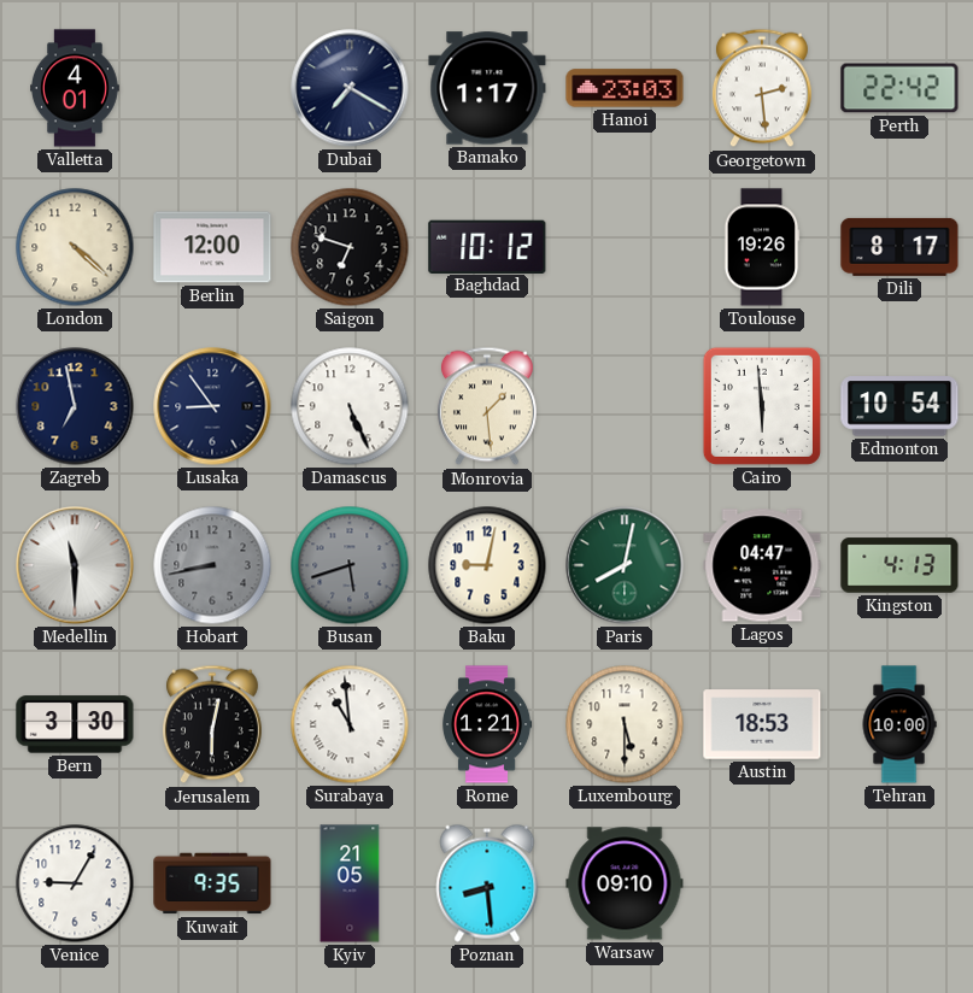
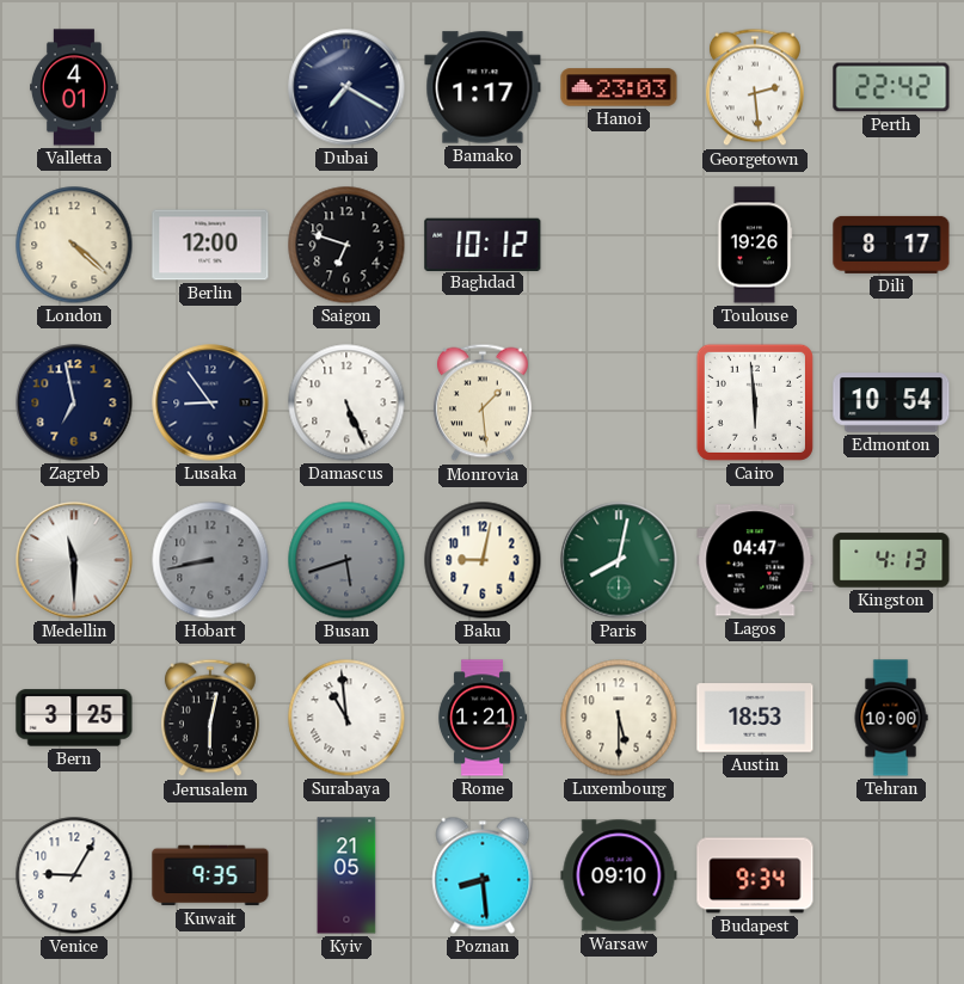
Bern: 3:30 -> 3:25 (74, 718)
Budapest: none -> 9:34 (755, 875)
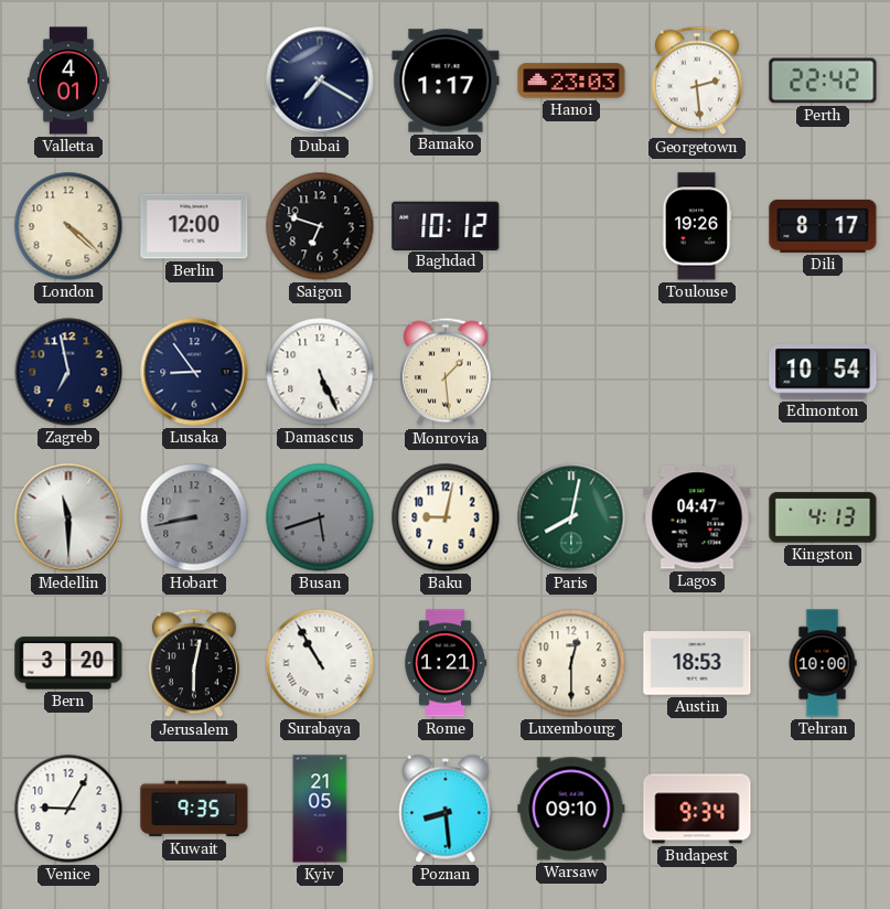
Cairo: 5:59 -> none (755, 402)
Bern: 3:25 -> 3:20 (68, 663)
Surabaya: 10:59 -> 10:55 (320, 663)
Luxembourg: 5:30 -> 12:30 (571, 663)
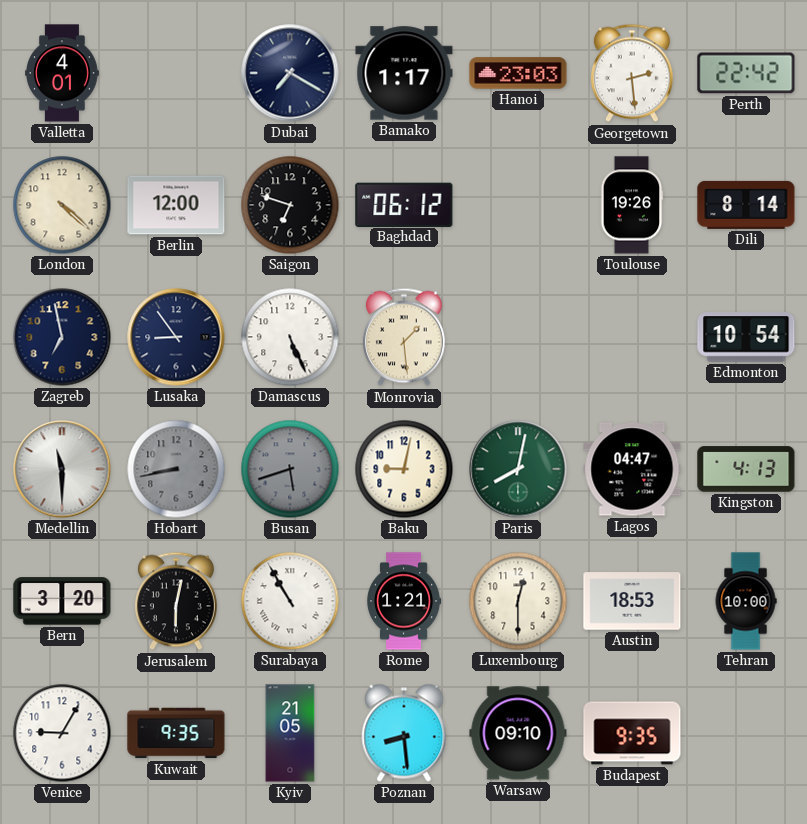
Baghdad: 10:12 -> 06:12 (404, 204)
Dili: 8:17 -> 8:14 (746, 205)
Budapest: 9:34 -> 9:35 (632, 733)
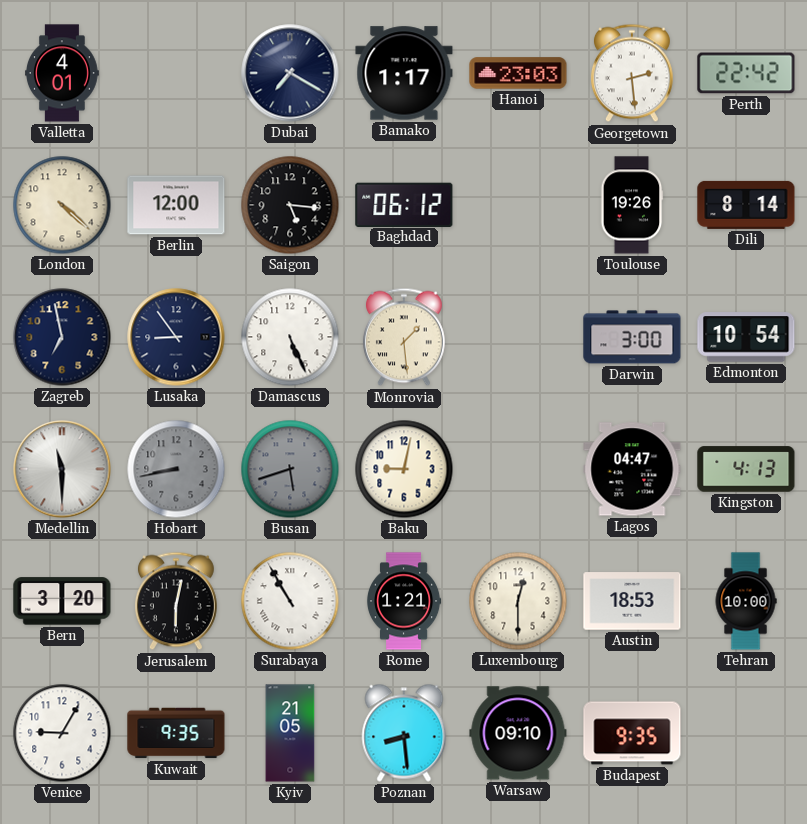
Saigon: 6:48 -> 5:16 (290, 205)
Darwin: none -> 3:00 (632, 337)
Paris: 8:02 -> none (518, 469)
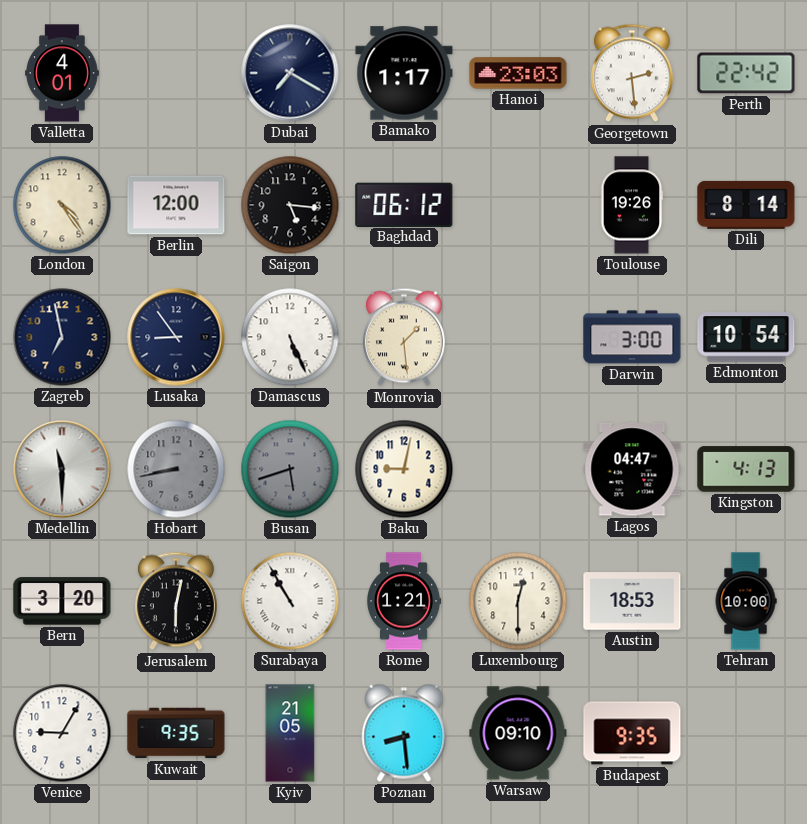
London: 4:22 -> 4:24 (62, 205)
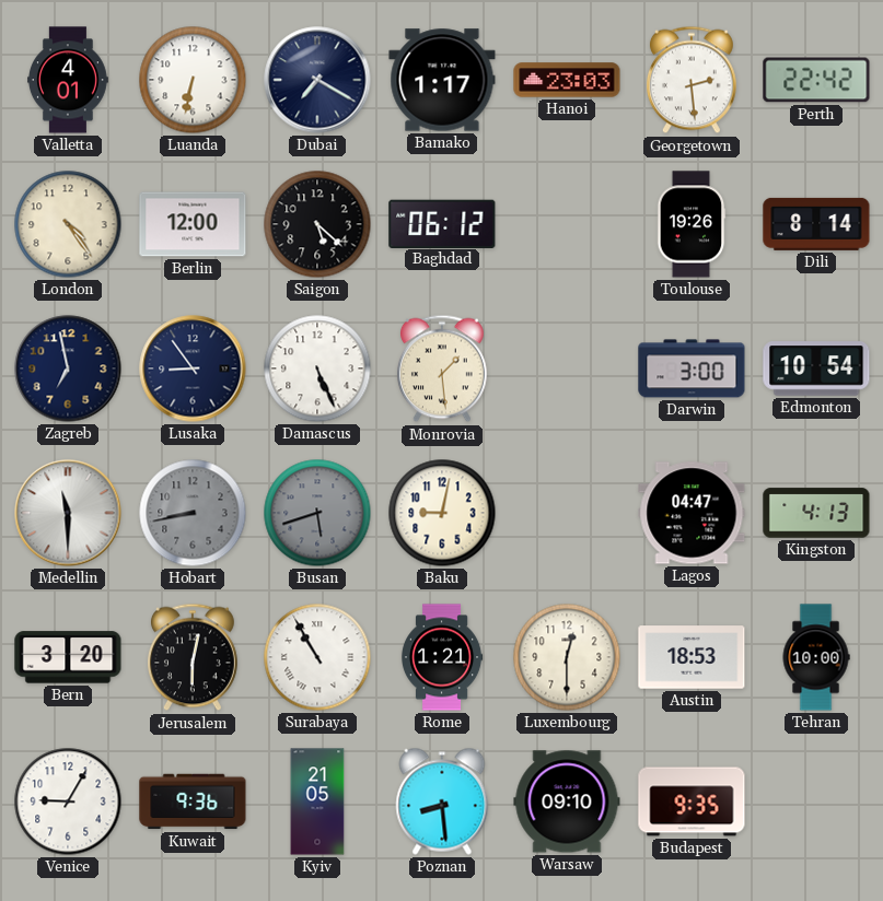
Luanda: none -> 6:32 (193, 80)
Saigon: 5:16 -> 5:22 (317, 224)
Kuwait: 9:35 -> 9:36 (193, 801)
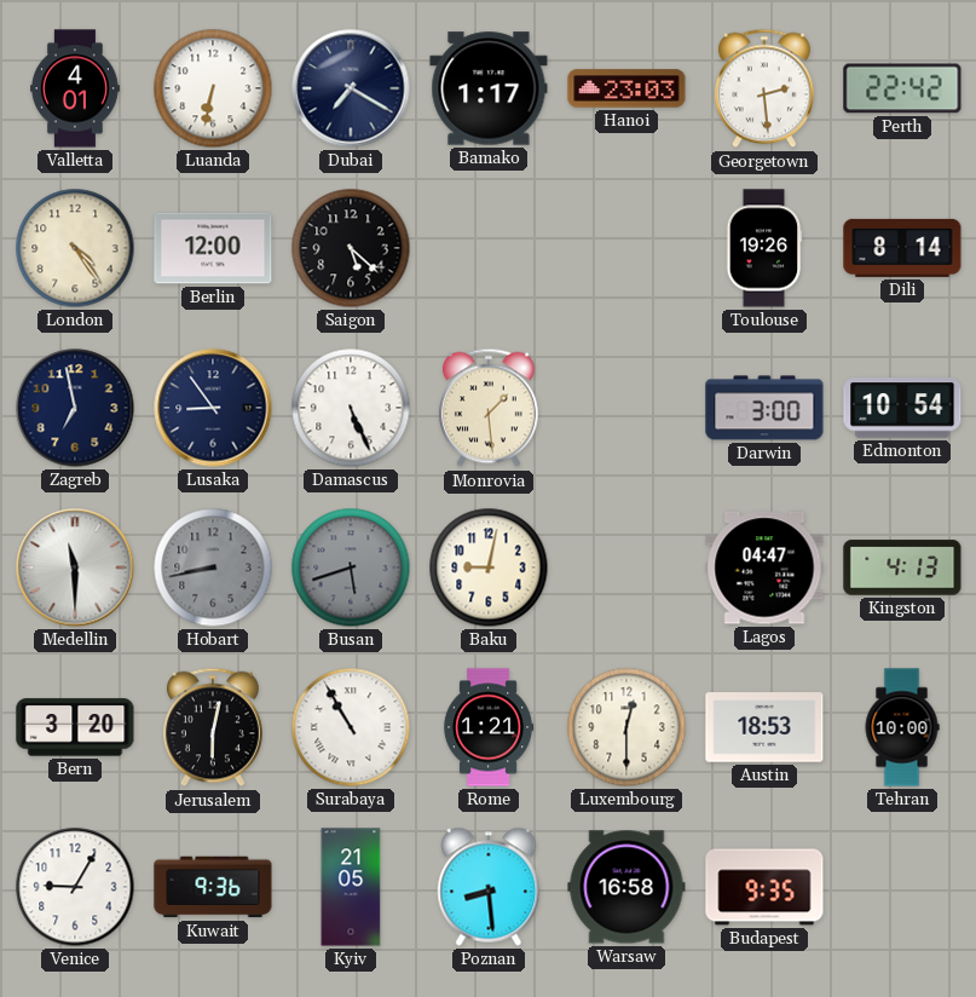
Baghdad: 06:12 -> none (442, 223)
Warsaw: 09:10 -> 16:58 (626, 887)
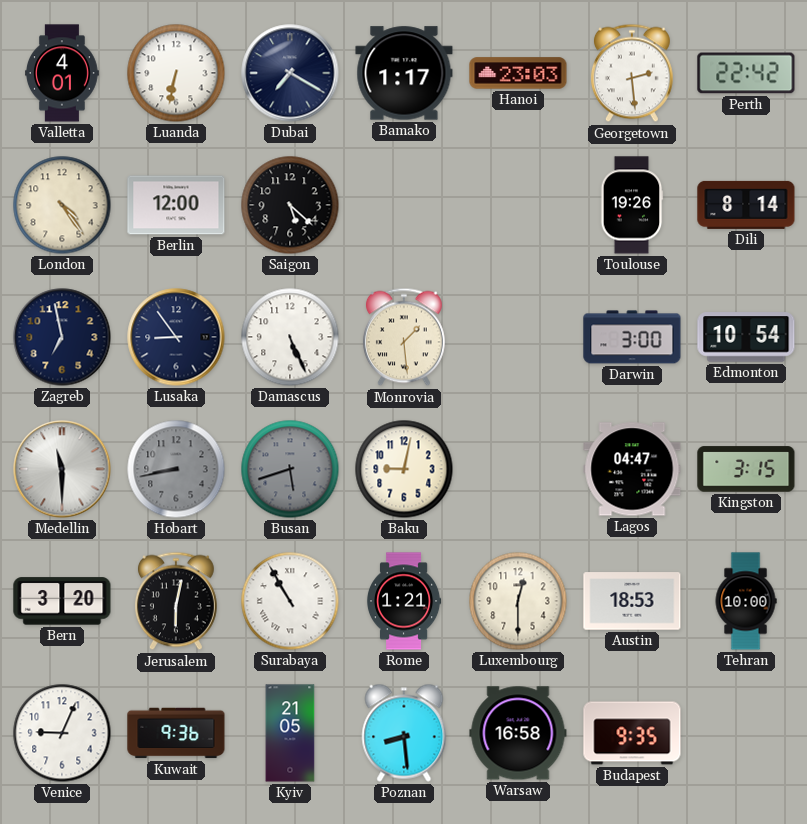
Kingston: 4:13 -> 3:15 (746, 469)
Venice: 9:05 -> 9:04 (62, 733)
